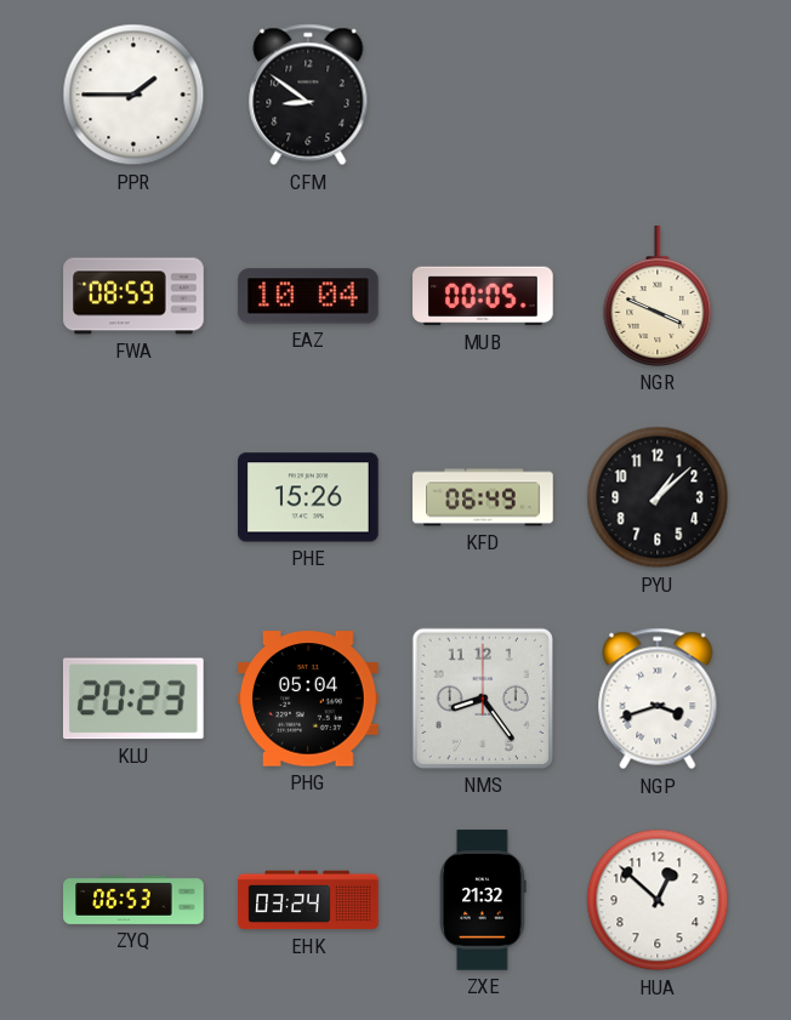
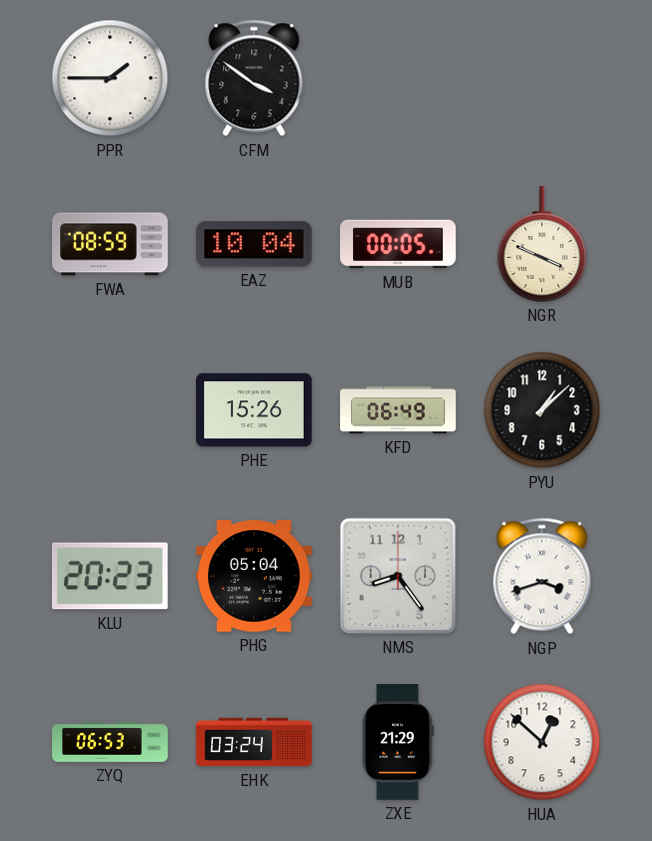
CFM: 8:51 -> 3:51 (254, 78)
ZXE: 21:32 -> 21:29 (398, 742)
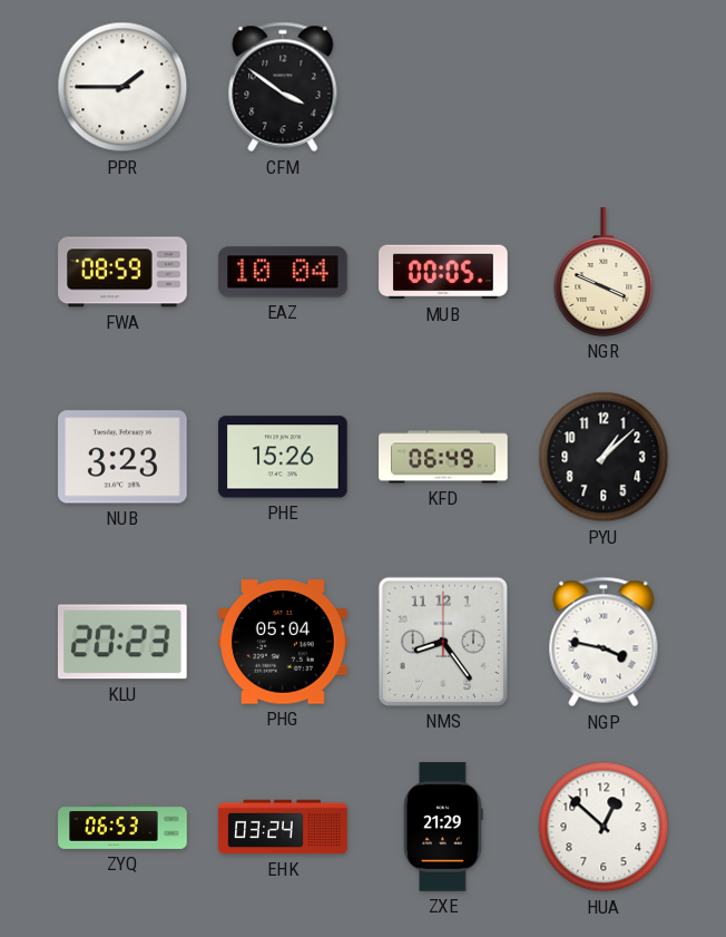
NUB: none -> 3:23 (124, 457)
NGP: 3:42 -> 3:47 (604, 642)
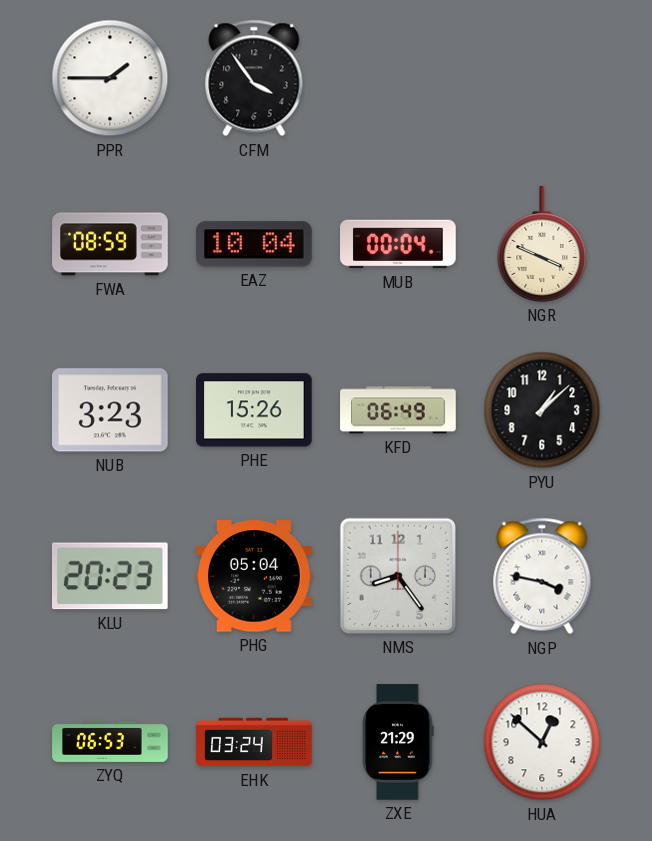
CFM: 3:51 -> 3:54 (254, 78)
MUB: 00:05 -> 00:04 (398, 244)
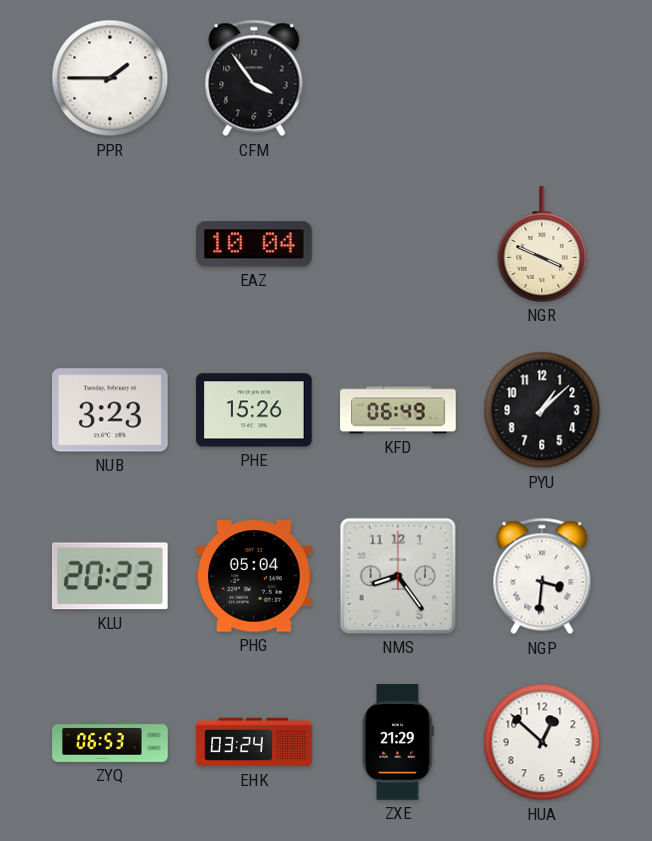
FWA: 08:59 -> none (110, 244)
MUB: 00:04 -> none (398, 244)
NGP: 3:47 -> 3:31 (542, 576)
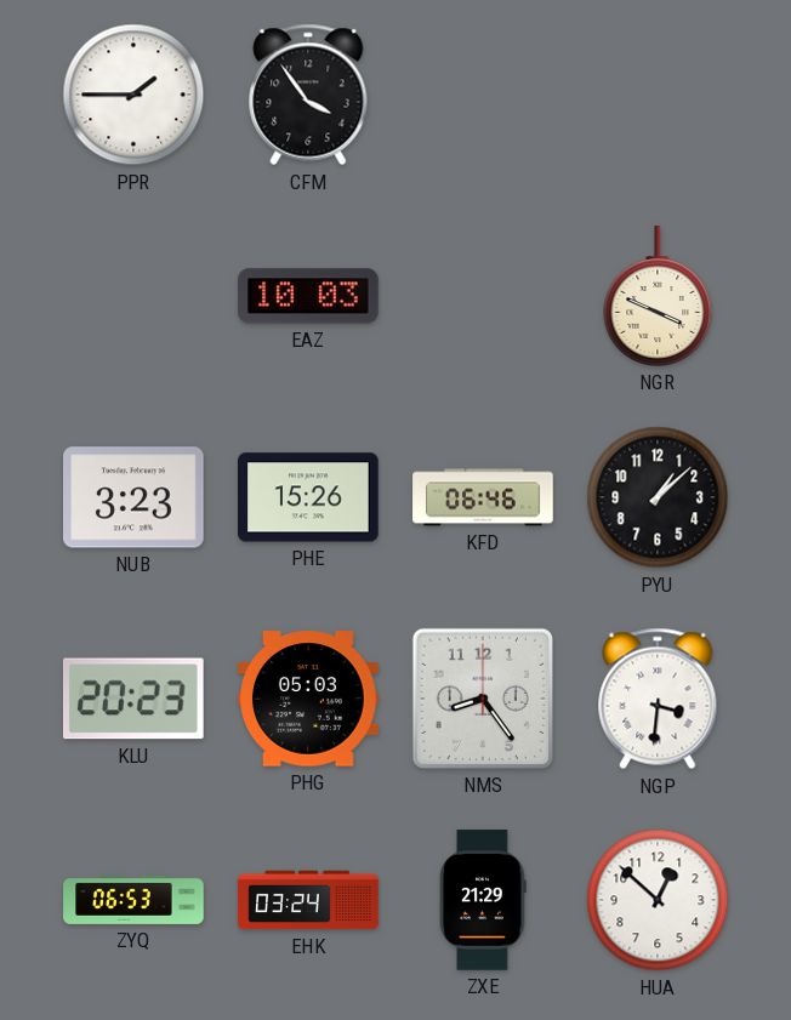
EAZ: 10:04 -> 10:03 (308, 296)
KFD: 06:49 -> 06:46 (483, 497)
PHG: 05:04 -> 05:03 (308, 699)
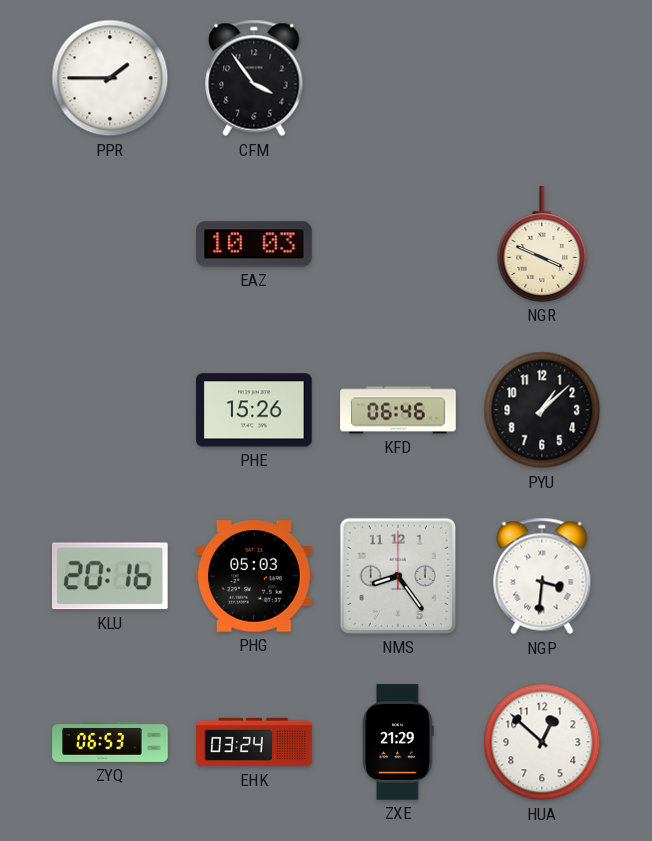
NUB: 3:23 -> none (135, 497)
KLU: 20:23 -> 20:16 (110, 576)
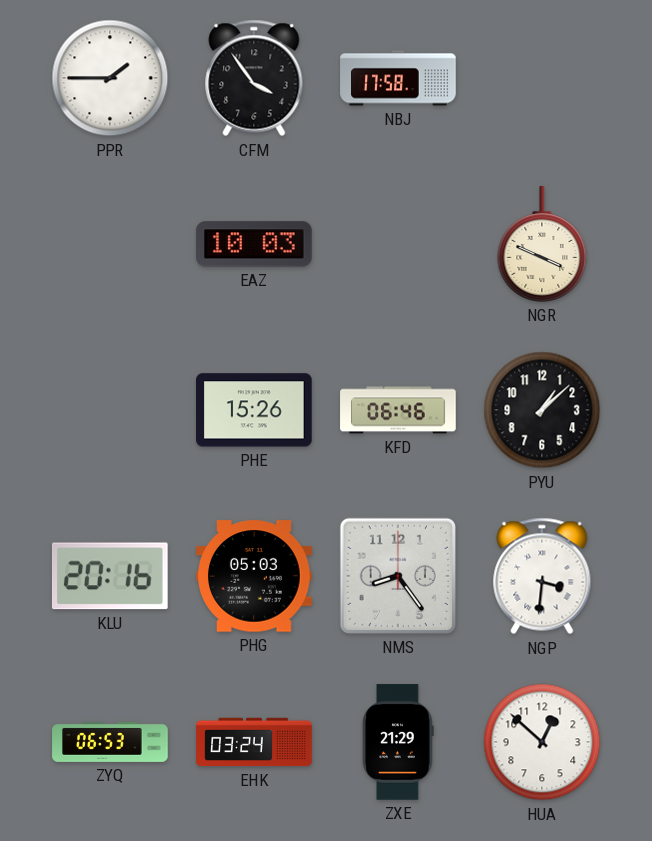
NBJ: none -> 17:58 (398, 78)
